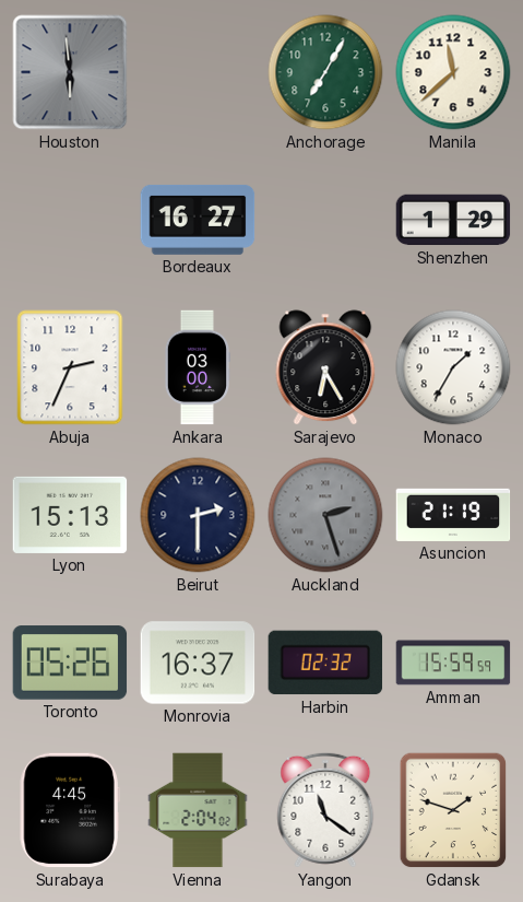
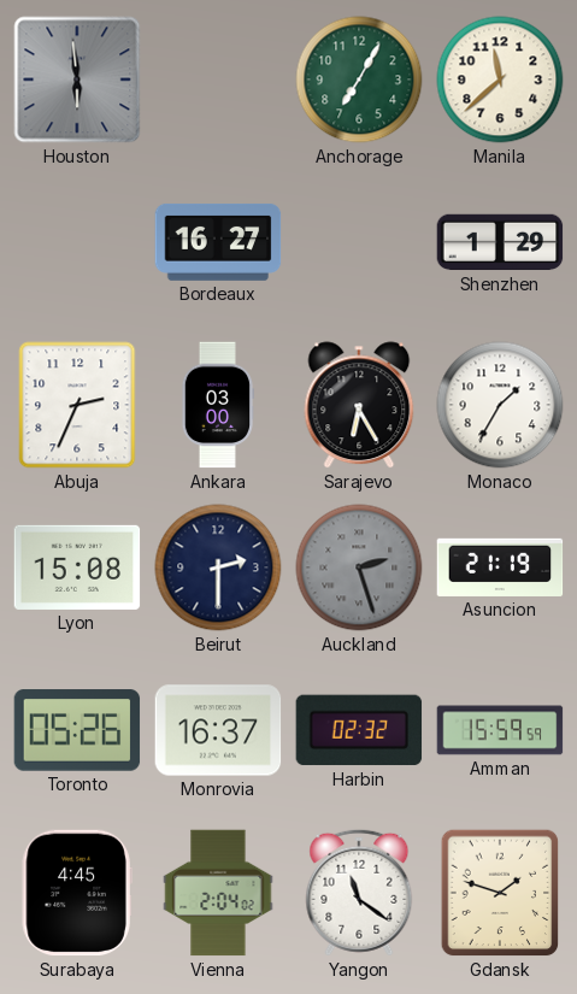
Lyon: 15:13 -> 15:08 (77, 567)
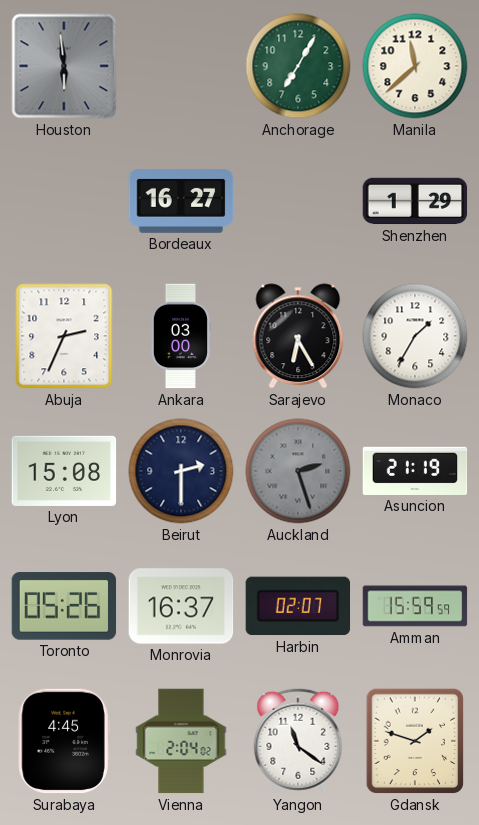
Harbin: 02:32 -> 02:07 (298, 606)
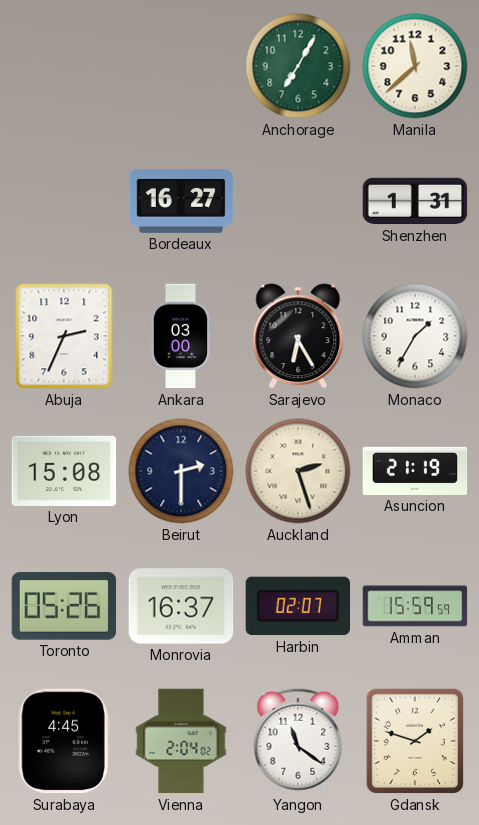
Houston: 5:59 -> none (64, 66)
Shenzhen: 1:29 -> 1:31 (415, 201)
Auckland dial: grey -> cream (298, 471)
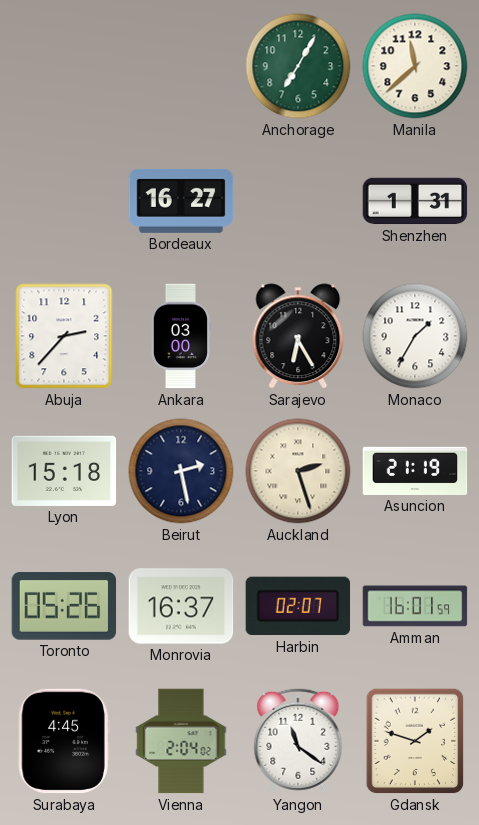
Abuja: 2:34 -> 2:37 (64, 336)
Lyon: 15:08 -> 15:18 (64, 471)
Beirut: 2:30 -> 2:28 (181, 471)
Amman: 15:59 -> 16:01 (415, 606)
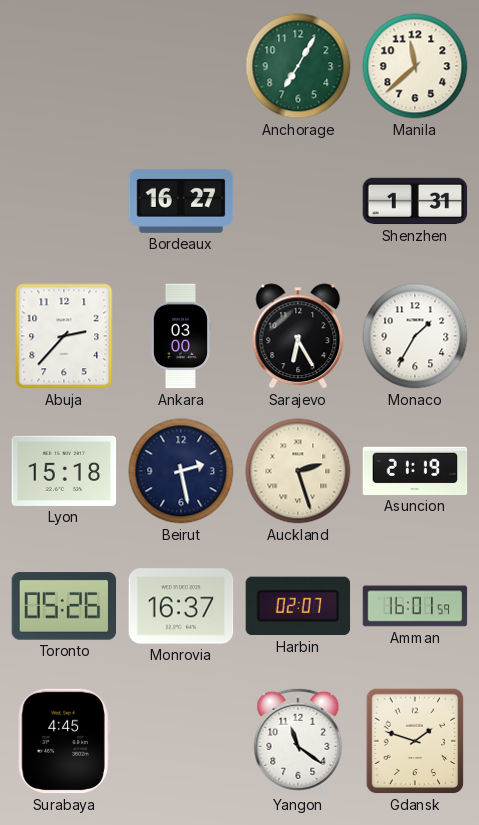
Vienna: 2:04 -> none (181, 741)
